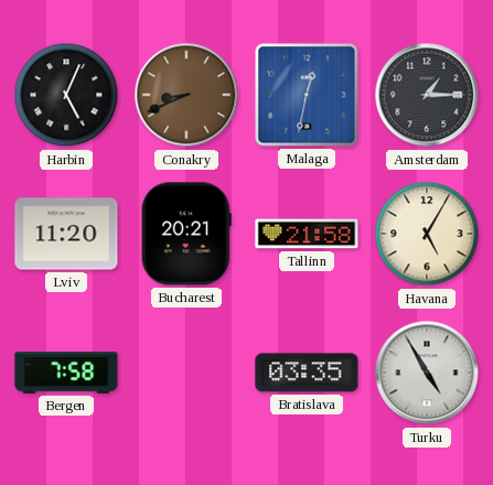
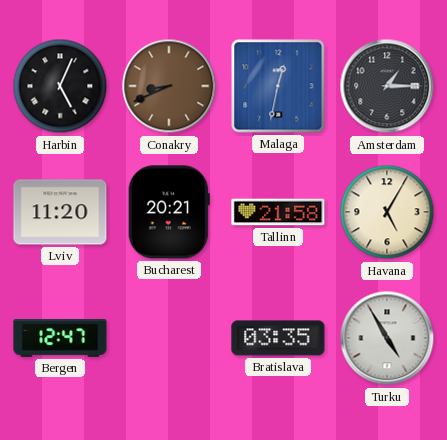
Bergen: 7:58 -> 12:47 (60, 339)
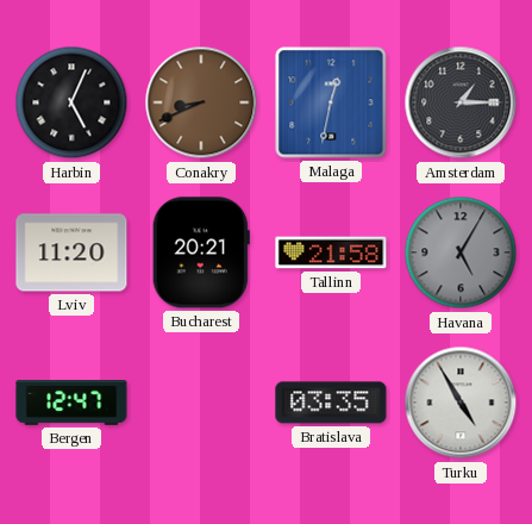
Havana dial: cream -> grey (461, 252)
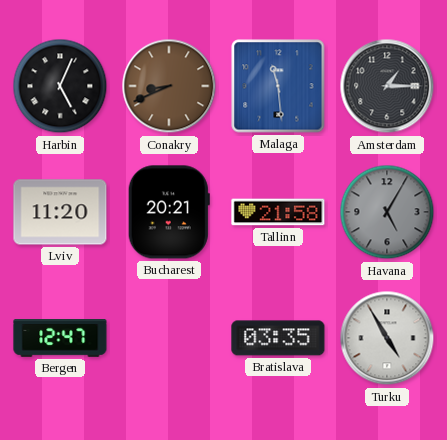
Malaga: 12:32 -> 11:29 (278, 86)
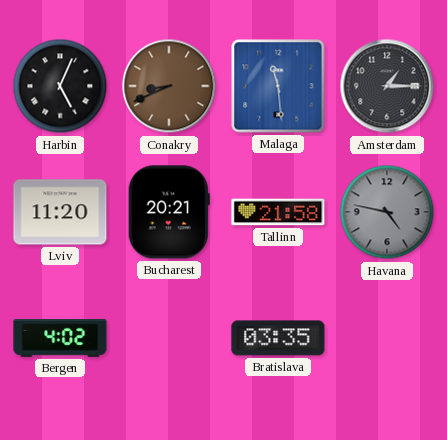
Havana: 5:05 -> 4:47 (387, 212)
Bergen: 12:47 -> 4:02 (60, 339)
Turku: 4:55 -> none (387, 338)
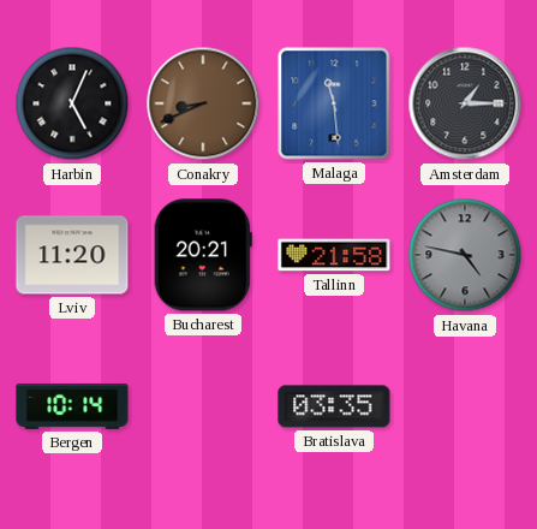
Bergen: 4:02 -> 10:14 (72, 408)
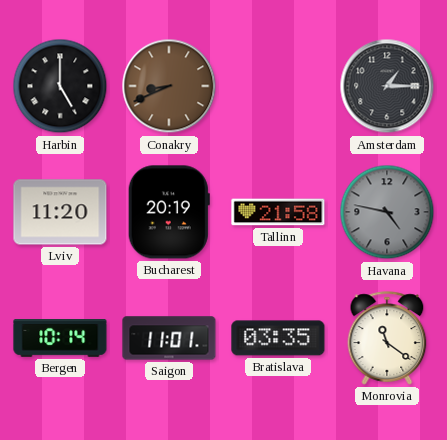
Harbin: 5:04 -> 5:00 (60, 86)
Malaga: 11:29 -> none (334, 103)
Bucharest: 20:21 -> 20:19 (169, 212)
Saigon: none -> 11:01 (169, 338)
Monrovia: none -> 11:21 (387, 338)
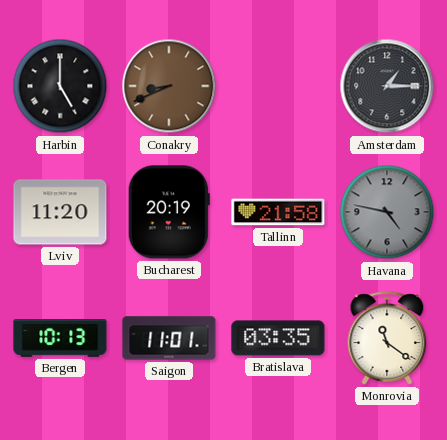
Bergen: 10:14 -> 10:13 (60, 339)
